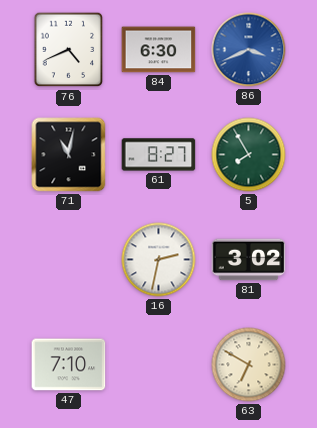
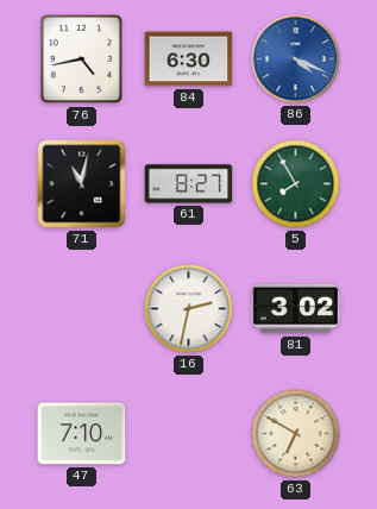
76: 4:41 -> 4:43 (82, 59)
86: 3:41 -> 4:19 (296, 59)
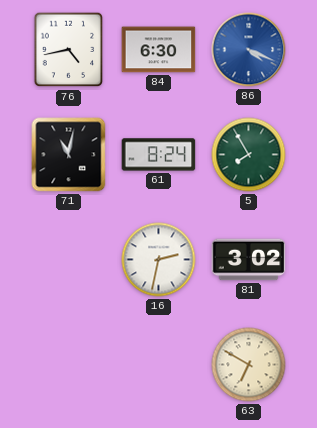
61: 8:27 -> 8:24 (159, 155)
47: 7:10 -> none (82, 434)
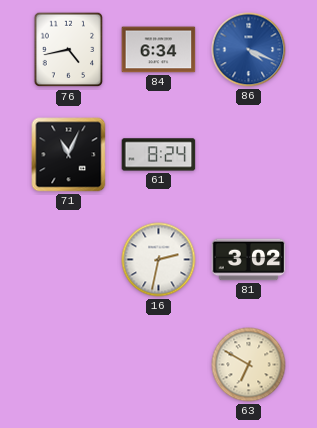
84: 6:30 -> 6:34 (159, 50)
71: 11:02 -> 11:04 (69, 155)
5: 7:55 -> none (249, 155)
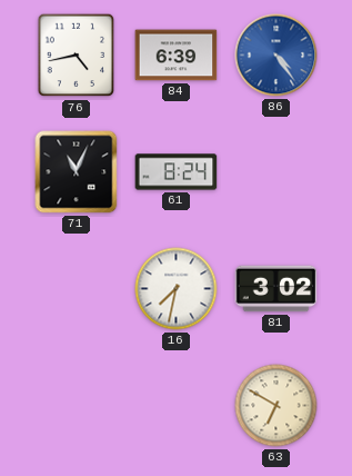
84: 6:34 -> 6:39 (177, 56)
86: 4:19 -> 4:24 (276, 56)
16: 2:32 -> 7:32 (177, 289)
